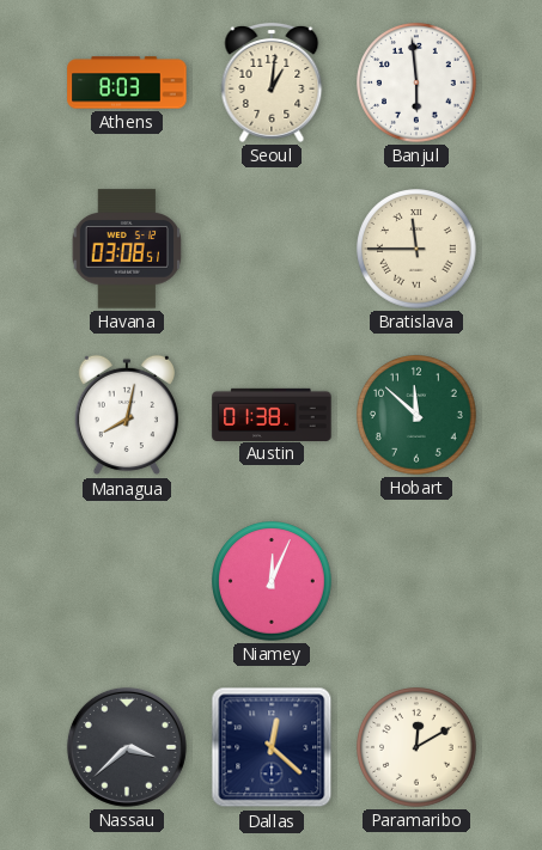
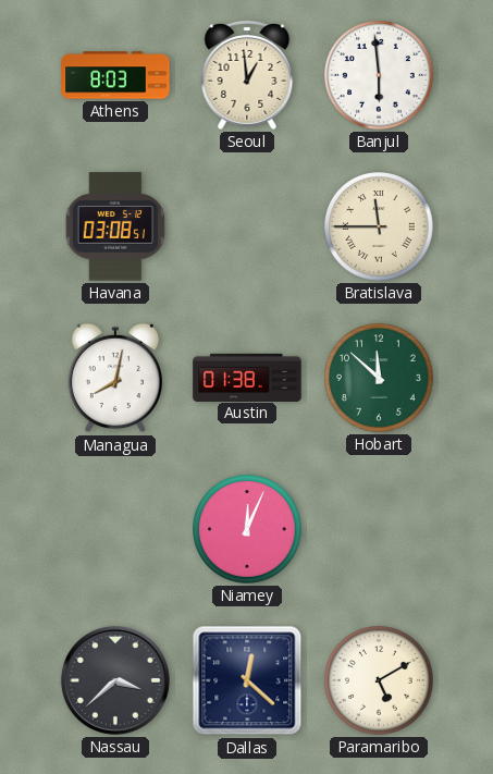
Seoul: 1:01 -> 12:59 (247, 75)
Paramaribo: 12:10 -> 5:10 (379, 680)
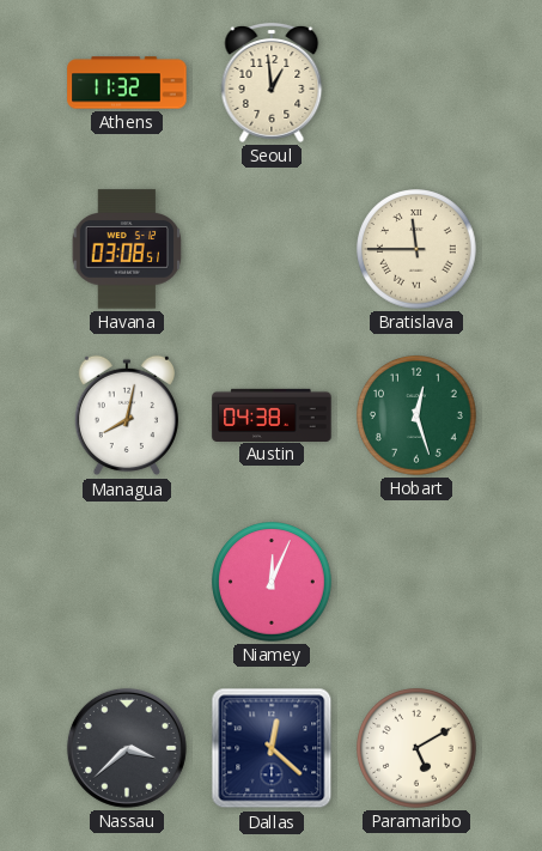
Athens: 8:03 -> 11:32 (127, 83)
Banjul: 5:59 -> none (379, 75)
Austin: 01:38 -> 04:38 (272, 414)
Hobart: 11:52 -> 12:27 (416, 415)
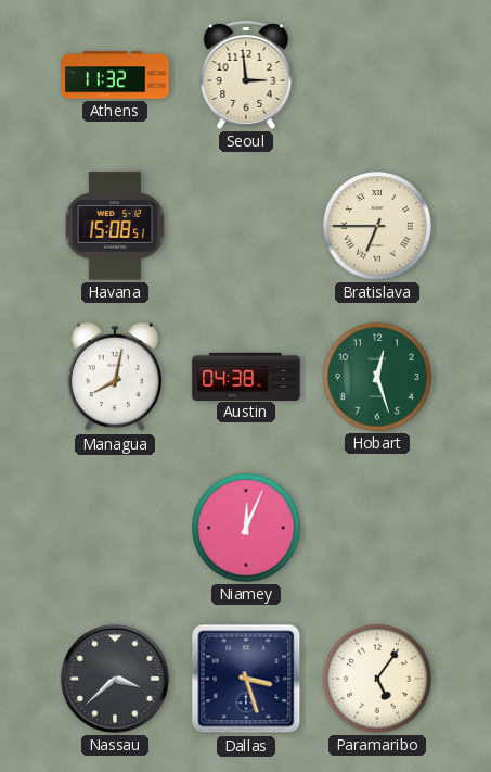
Seoul: 12:59 -> 2:59 (246, 75)
Havana: 03:08 -> 15:08 (115, 226)
Bratislava: 11:45 -> 6:45 (377, 226)
Dallas: 12:22 -> 3:27 (246, 679)
Paramaribo: 5:10 -> 5:06 (377, 679)
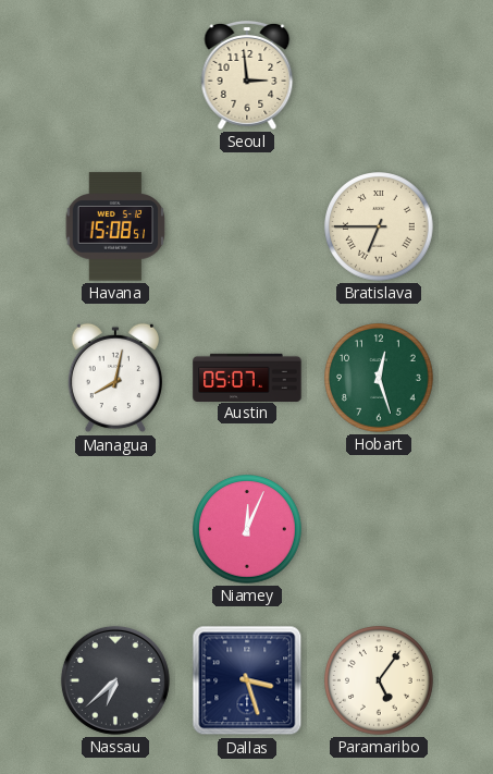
Athens: 11:32 -> none (115, 75)
Austin: 04:38 -> 05:07 (247, 377)
Nassau: 3:38 -> 6:38 (115, 680)
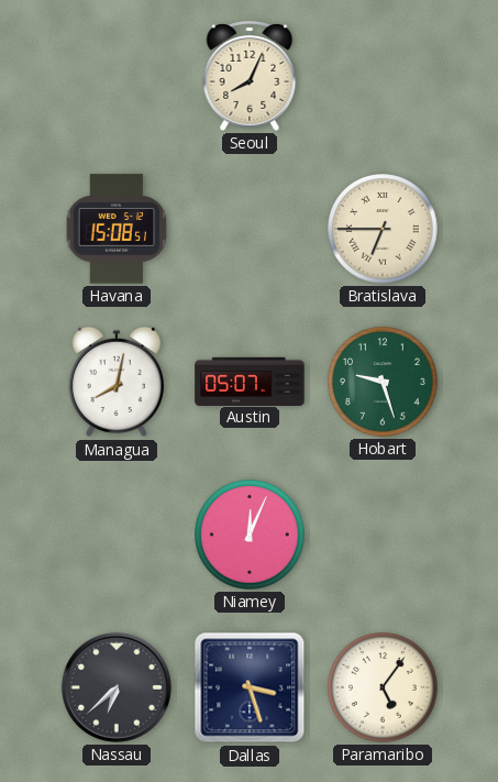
Seoul: 2:59 -> 8:04 (250, 76)
Hobart: 12:27 -> 9:27 (383, 382)
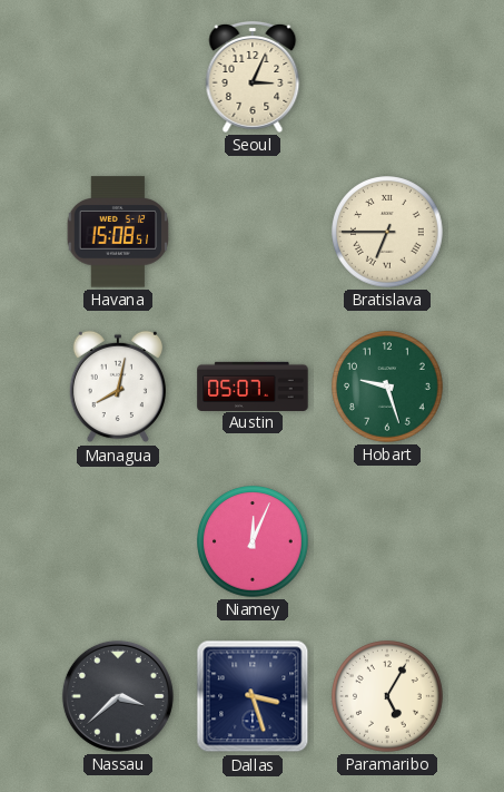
Seoul: 8:04 -> 3:04 (253, 77)
Nassau: 6:38 -> 3:38 (118, 696)
Paramaribo: 5:06 -> 5:05 (387, 696)
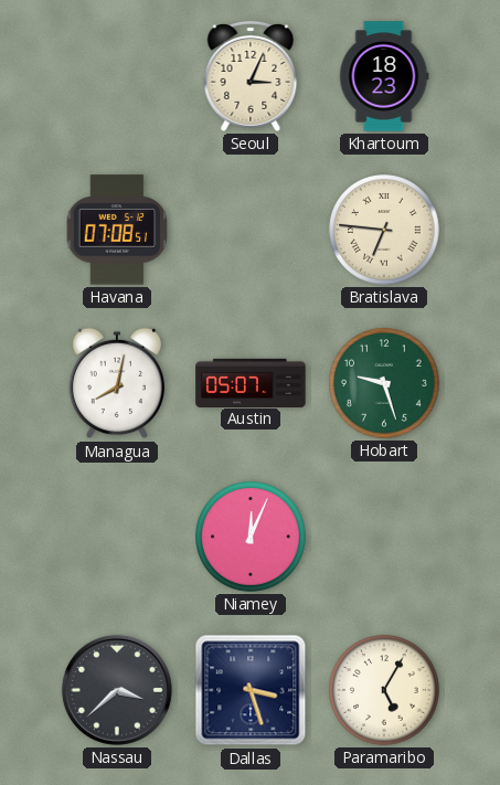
Khartoum: none -> 18:23 (384, 76)
Havana: 15:08 -> 07:08 (117, 230)
Bratislava: 6:45 -> 6:46 (384, 230)
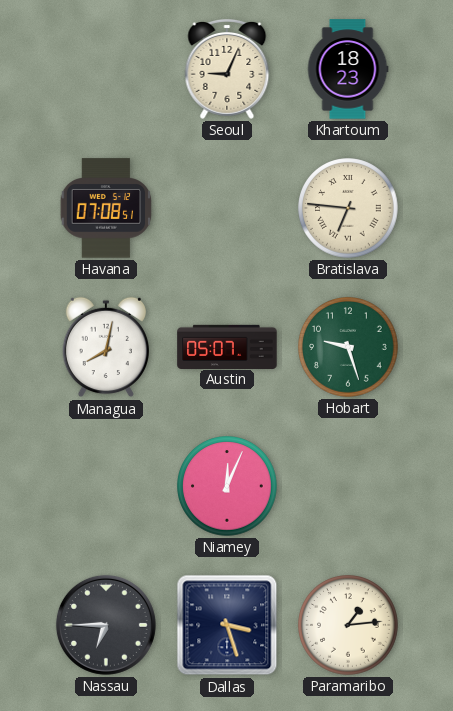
Seoul: 3:04 -> 9:04 (227, 69)
Nassau: 3:38 -> 6:45 (106, 625)
Paramaribo: 5:05 -> 1:14 (348, 625)
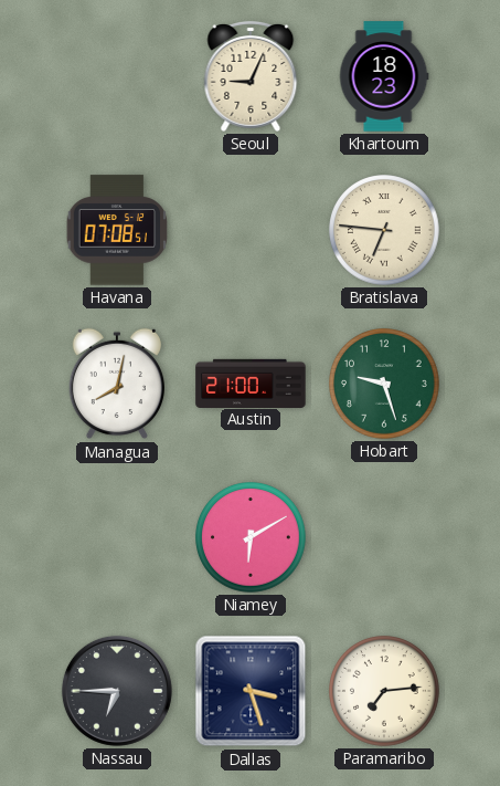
Austin: 05:07 -> 21:00 (251, 382)
Niamey: 12:04 -> 6:10 (251, 537)
Paramaribo: 1:14 -> 7:14 (384, 691)
